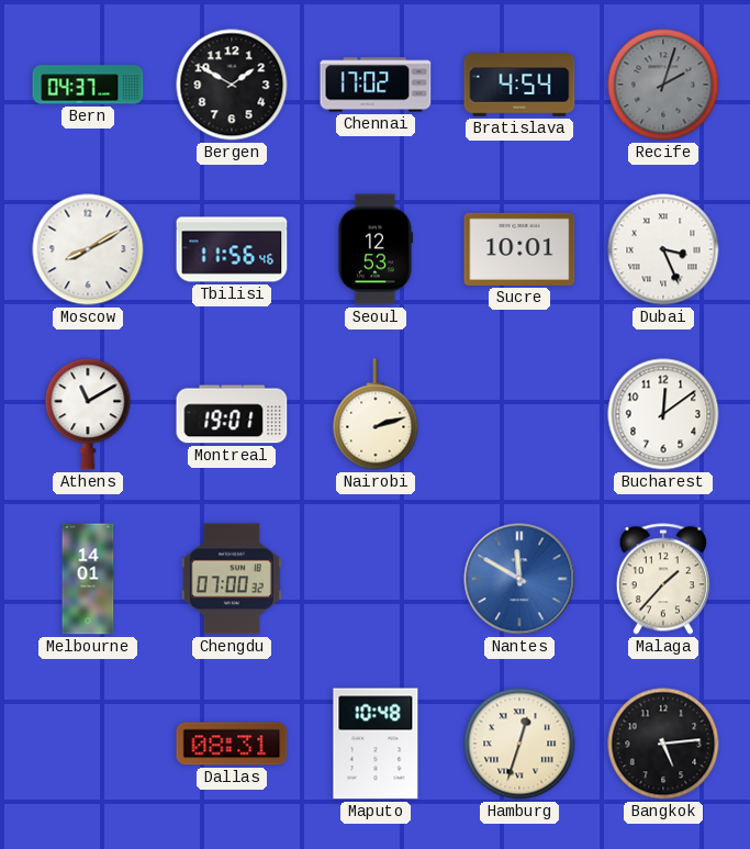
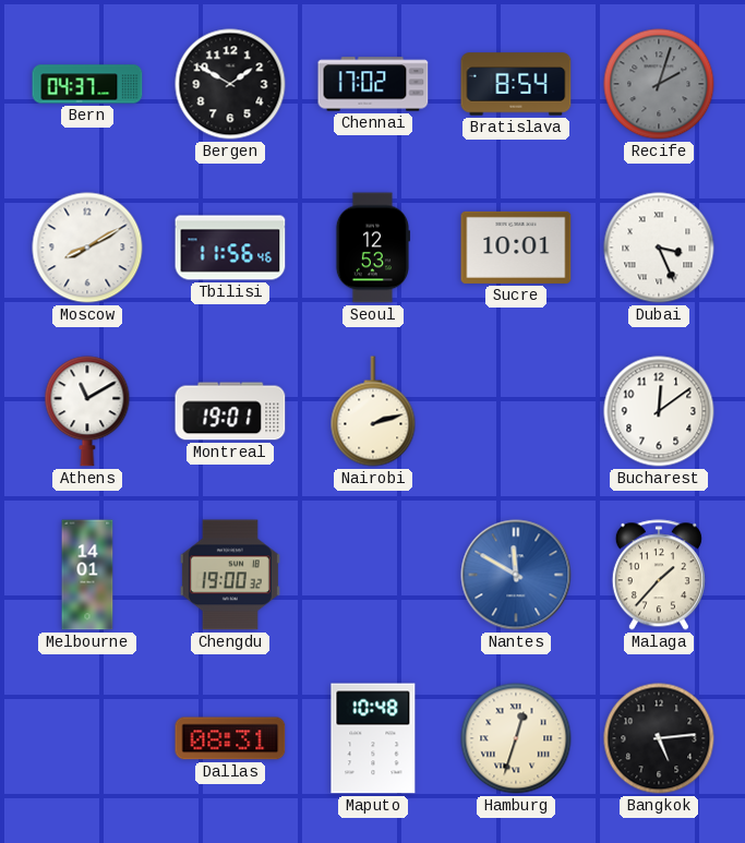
Bratislava: 4:54 -> 8:54 (516, 84)
Chengdu: 07:00 -> 19:00 (230, 575)
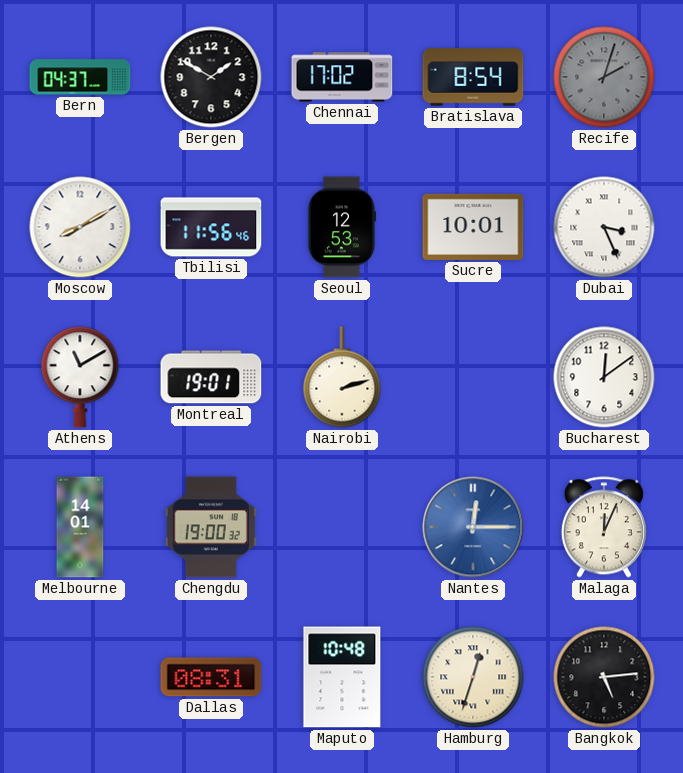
Nantes: 11:50 -> 12:15 (473, 527)
Malaga: 1:37 -> 12:04 (604, 527)
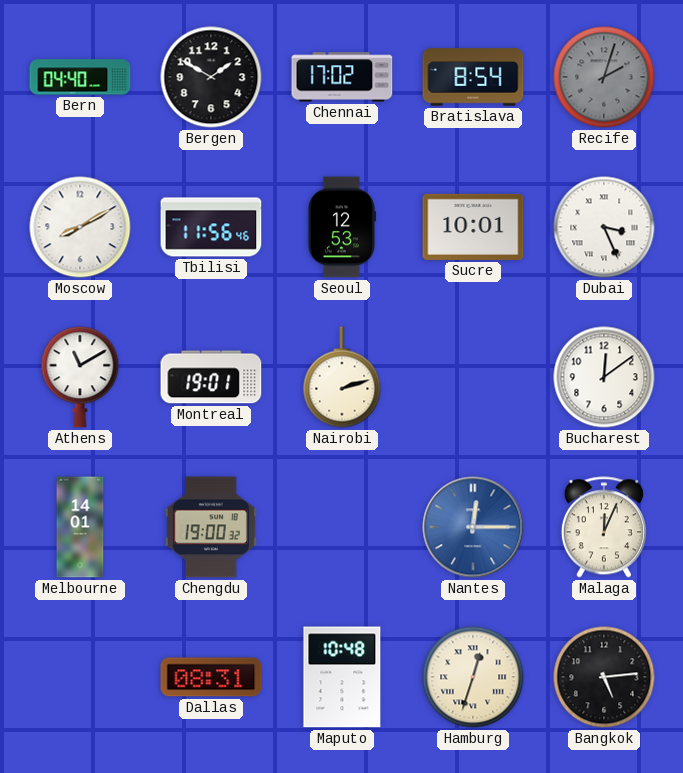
Bern: 04:37 -> 04:40 (80, 77)
